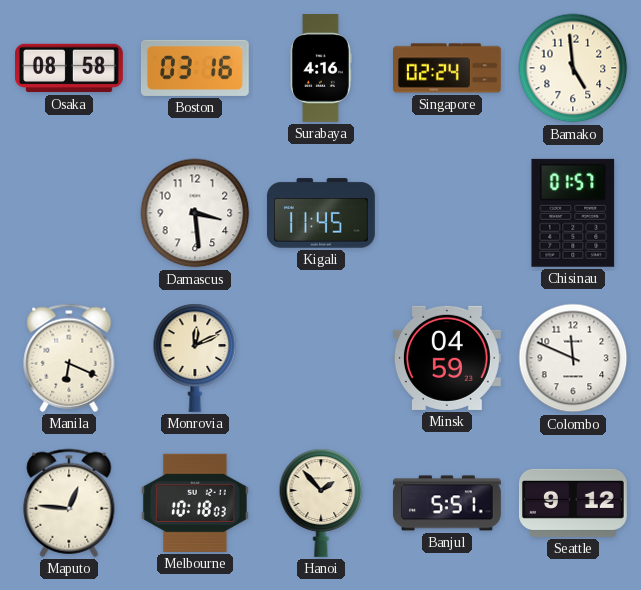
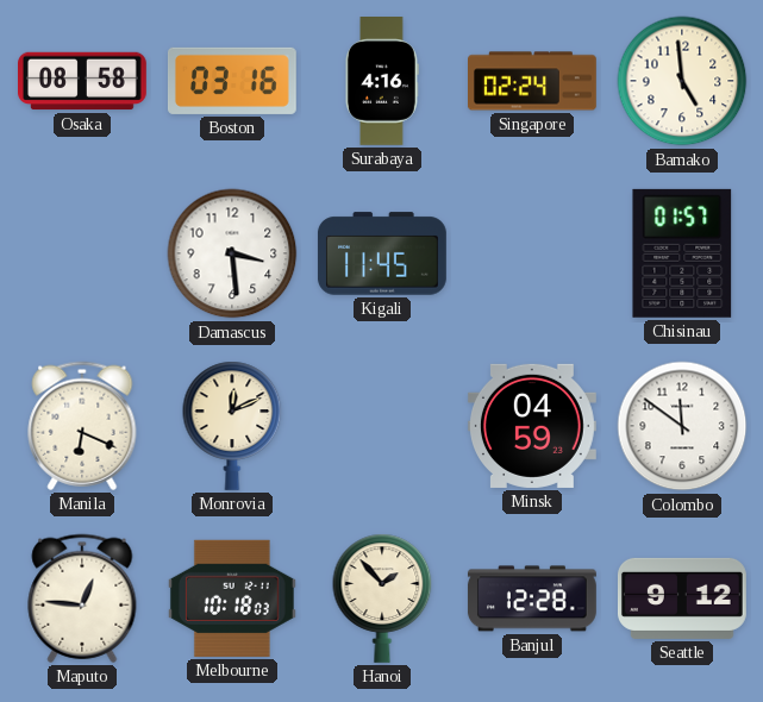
Colombo: 11:49 -> 11:51 (682, 426)
Banjul: 5:51 -> 12:28 (532, 598)
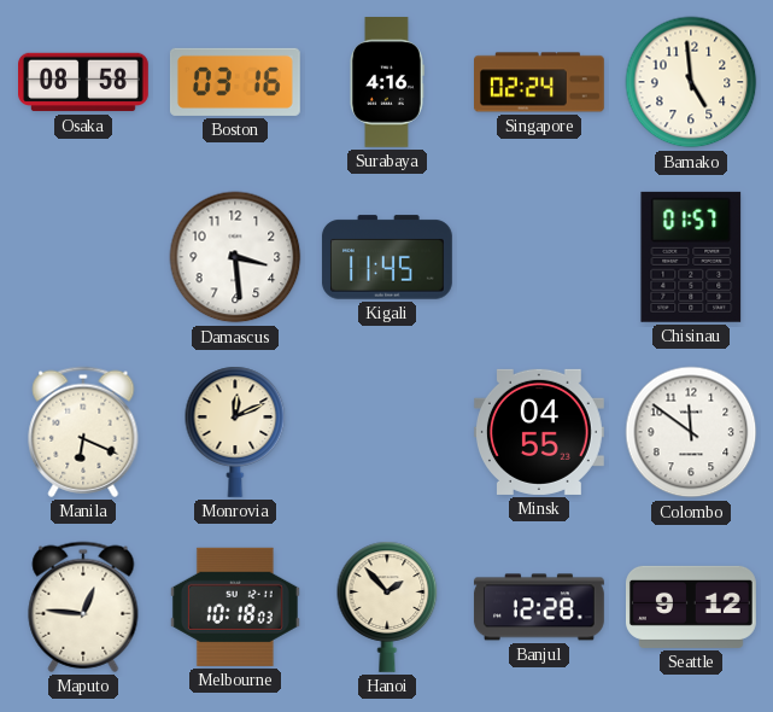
Minsk: 04:59 -> 04:55 (539, 432)
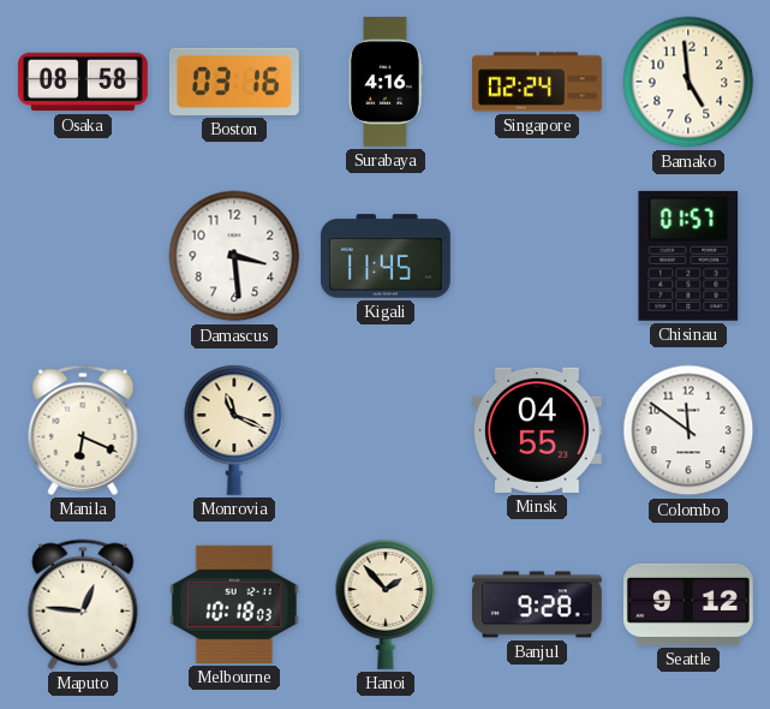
Monrovia: 12:11 -> 11:19 (234, 430)
Banjul: 12:28 -> 9:28 (537, 604)
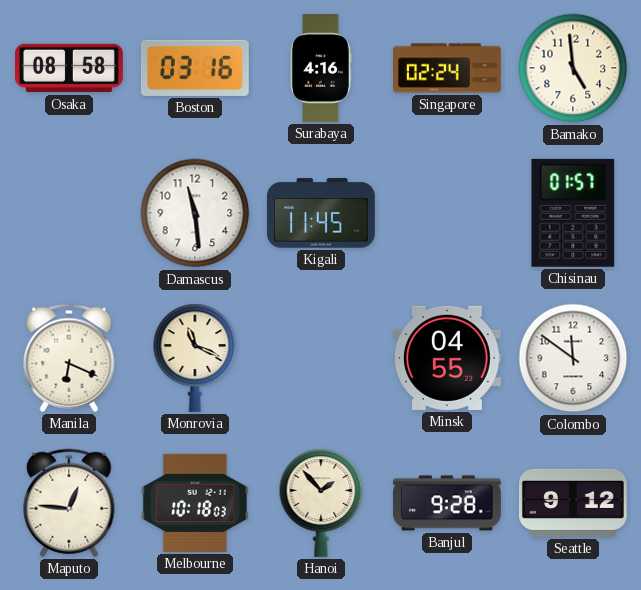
Damascus: 3:29 -> 11:29 (195, 213)
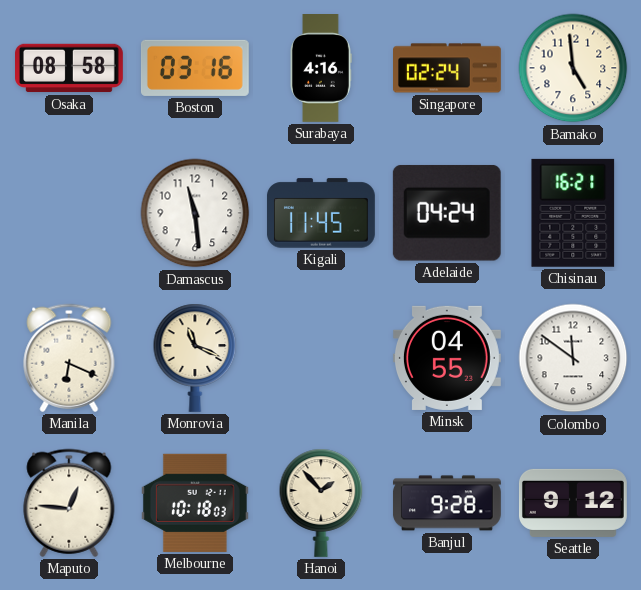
Adelaide: none -> 04:24 (447, 213)
Chisinau: 01:57 -> 16:21 (573, 213)
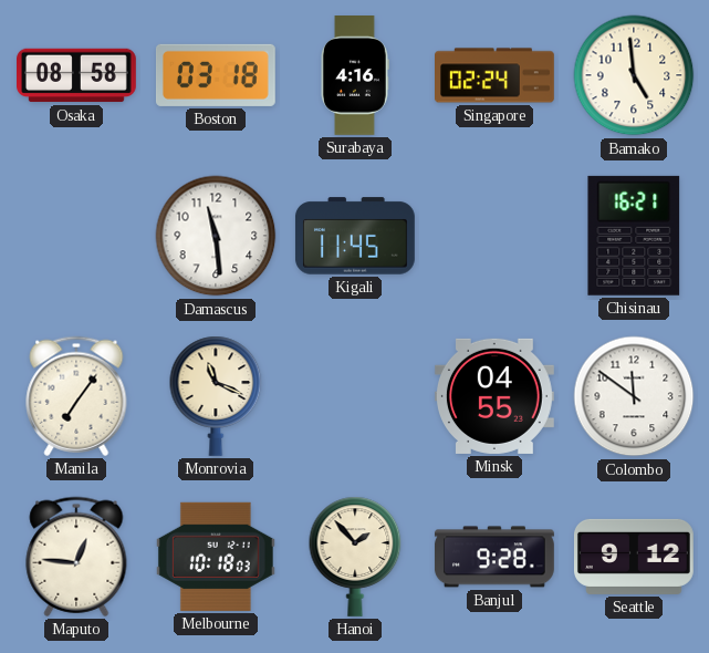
Boston: 03:16 -> 03:18 (216, 75)
Adelaide: 04:24 -> none (447, 213)
Manila: 6:19 -> 7:06 (76, 396)
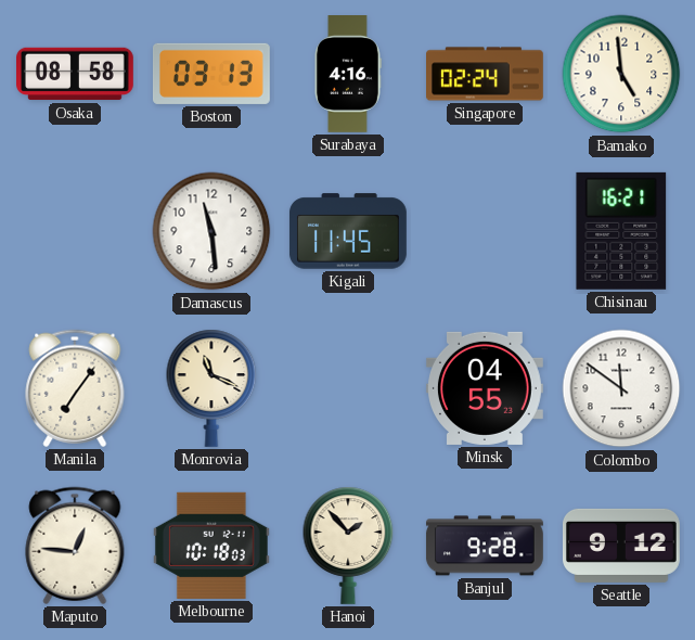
Boston: 03:18 -> 03:13 (211, 74)
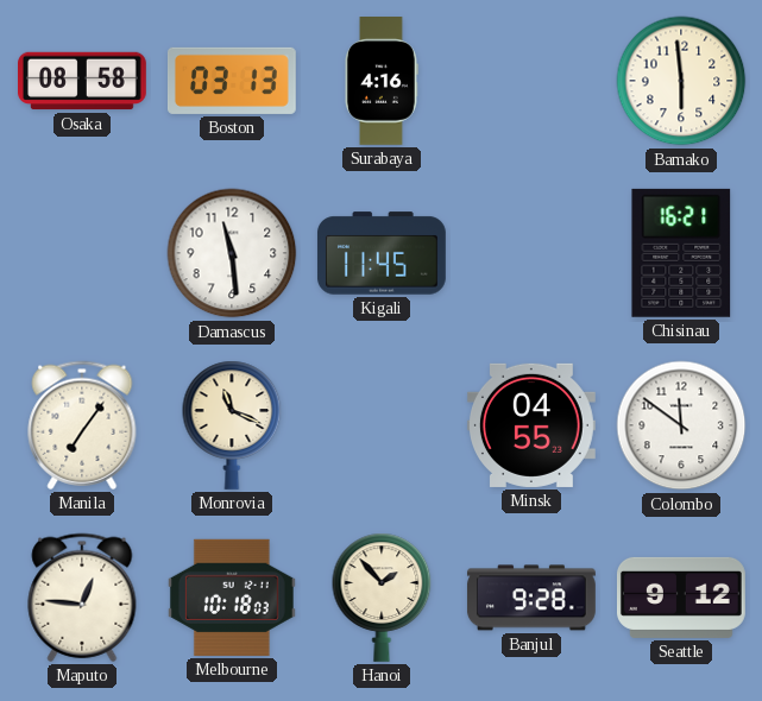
Singapore: 02:24 -> none (486, 74)
Bamako: 4:59 -> 5:59 (681, 81)
